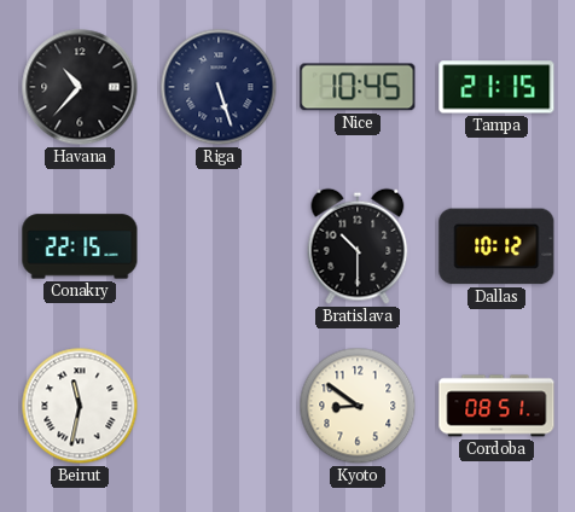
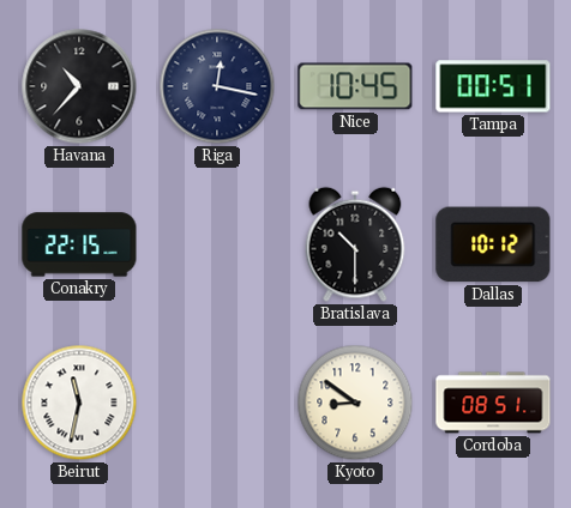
Riga: 5:27 -> 12:17 (217, 86)
Tampa: 21:15 -> 00:51 (493, 86)
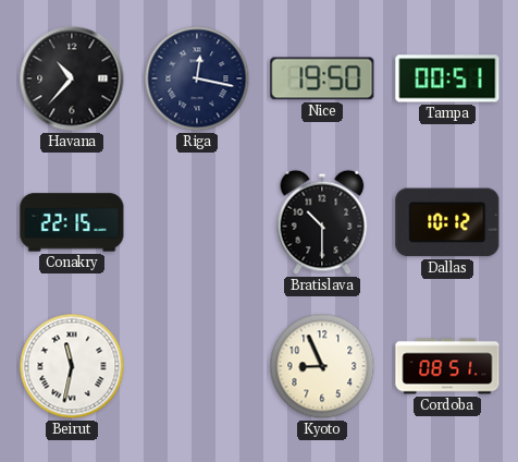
Nice: 10:45 -> 19:50 (322, 78)
Kyoto: 8:51 -> 8:56 (322, 366)
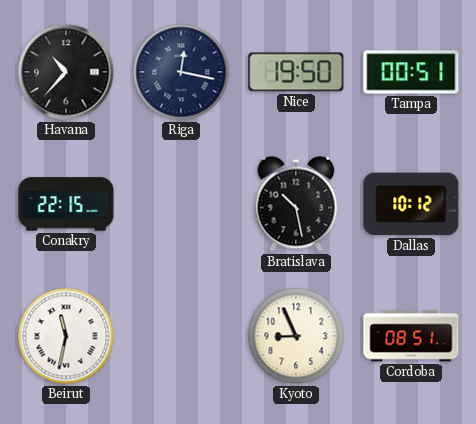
Bratislava: 10:30 -> 10:28 (296, 204)
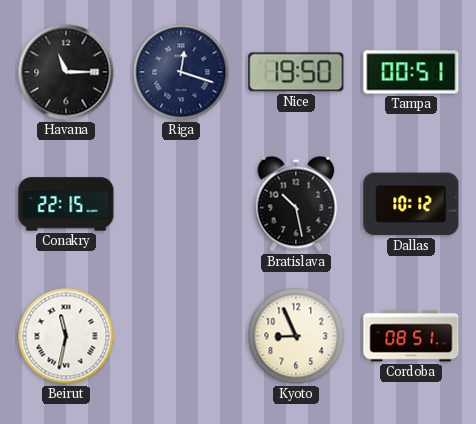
Havana: 10:37 -> 11:15 (66, 72)
Riga: 12:17 -> 12:18 (181, 72)
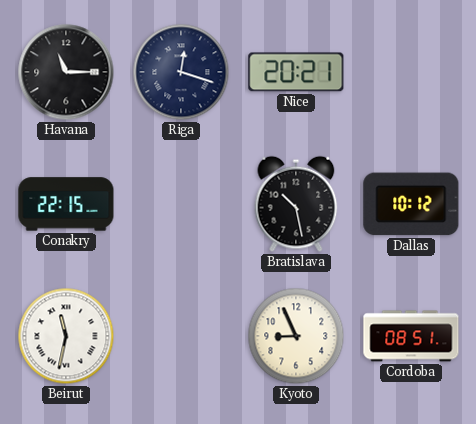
Nice: 19:50 -> 20:21 (296, 72)
Tampa: 00:51 -> none (411, 72)
